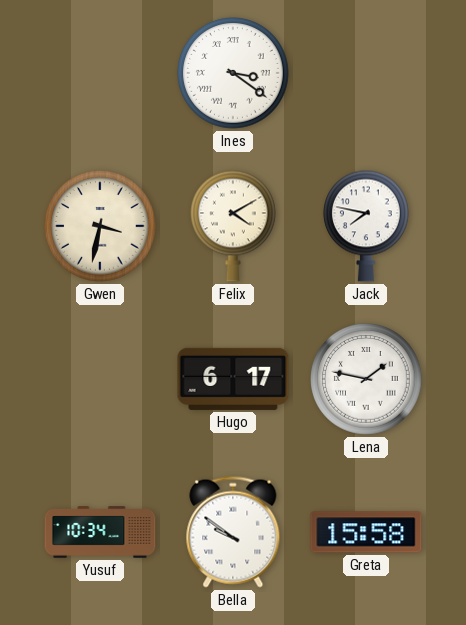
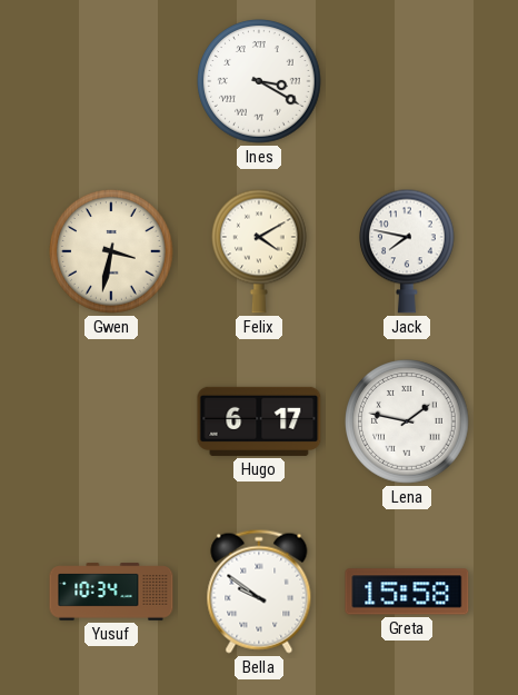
Ines: 3:21 -> 3:20 (259, 81)
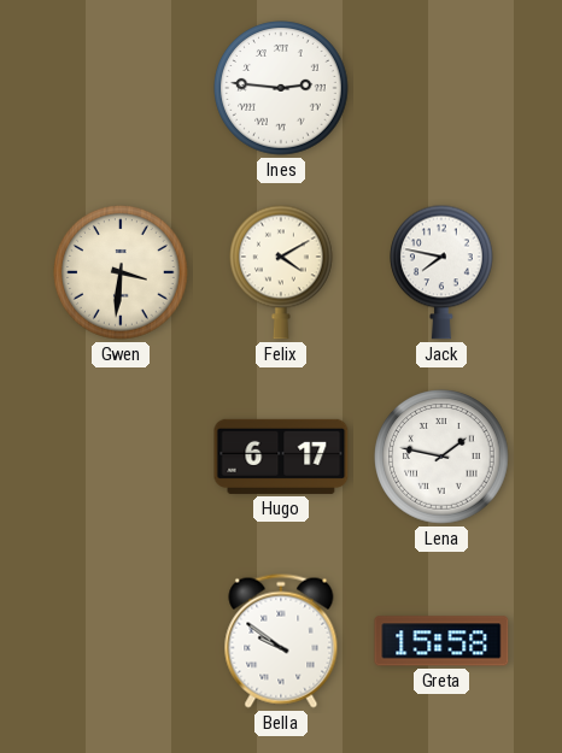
Ines: 3:20 -> 2:46 (281, 88)
Gwen: 3:32 -> 3:31 (121, 272)
Yusuf: 10:34 -> none (111, 592)
